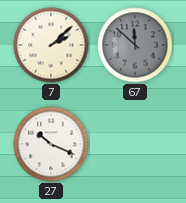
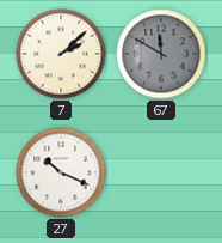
67: 11:52 -> 11:50 (161, 54)
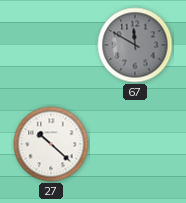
7: 2:08 -> none (61, 54)
27: 10:19 -> 10:22 (51, 144)
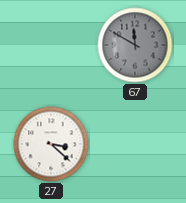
27: 10:22 -> 3:22 (51, 144)
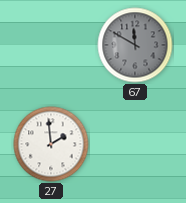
27: 3:22 -> 1:59 (51, 144)
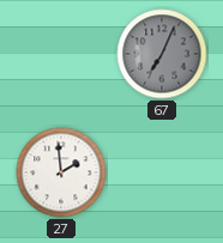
67: 11:50 -> 7:04 (162, 54)
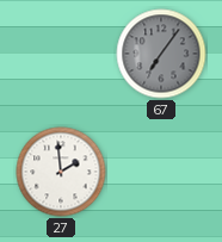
67: 7:04 -> 7:06 (161, 54)
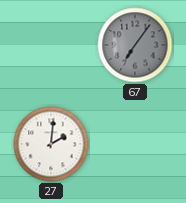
27: 1:59 -> 2:01 (51, 144)
